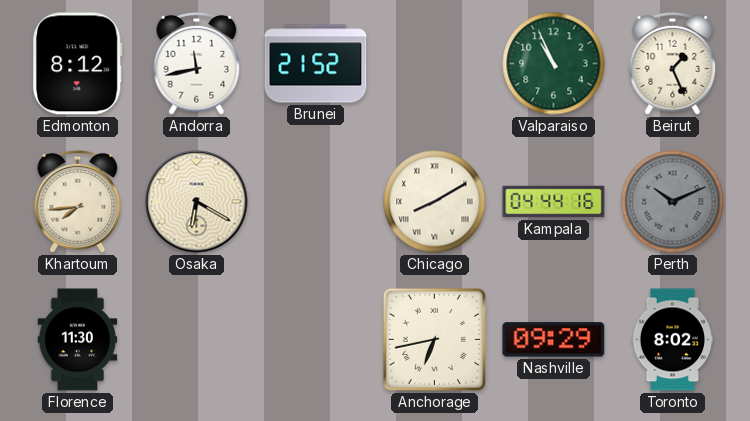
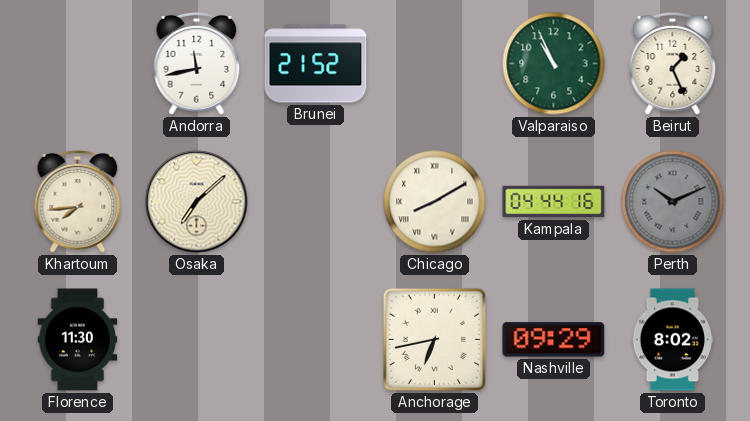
Edmonton: 8:12 -> none (77, 64)
Osaka: 6:20 -> 7:08 (197, 202)
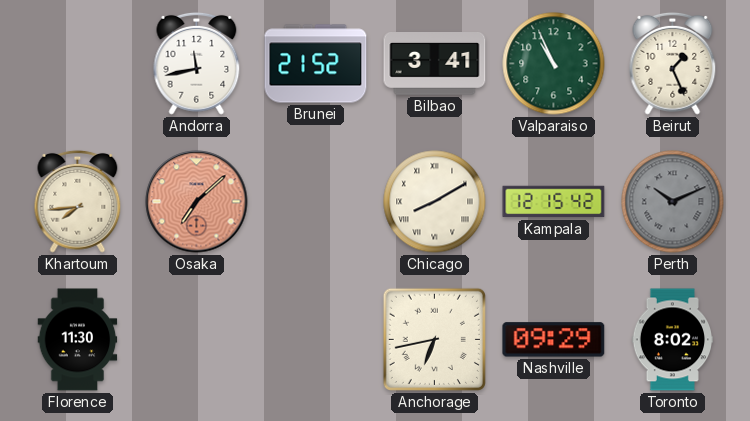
Bilbao: none -> 3:41 (435, 64)
Osaka dial: cream -> salmon (197, 202)
Kampala: 04:44 -> 12:15 (554, 202)
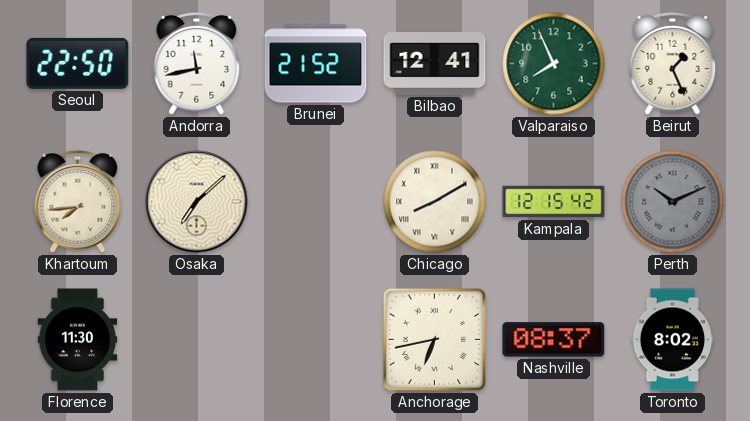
Seoul: none -> 22:50 (78, 63)
Bilbao: 3:41 -> 12:41 (435, 64)
Valparaiso: 10:56 -> 7:56 (554, 64)
Osaka dial: salmon -> cream (197, 202)
Nashville: 09:29 -> 08:37 (554, 340)
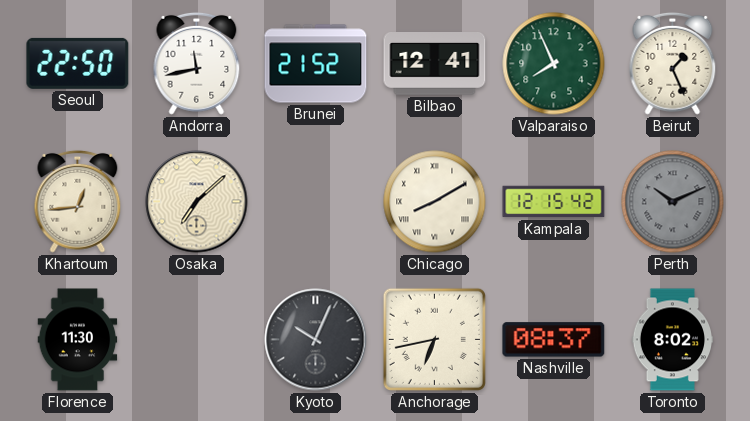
Khartoum: 7:44 -> 12:44 (78, 201)
Kyoto: none -> 10:04 (316, 340)
